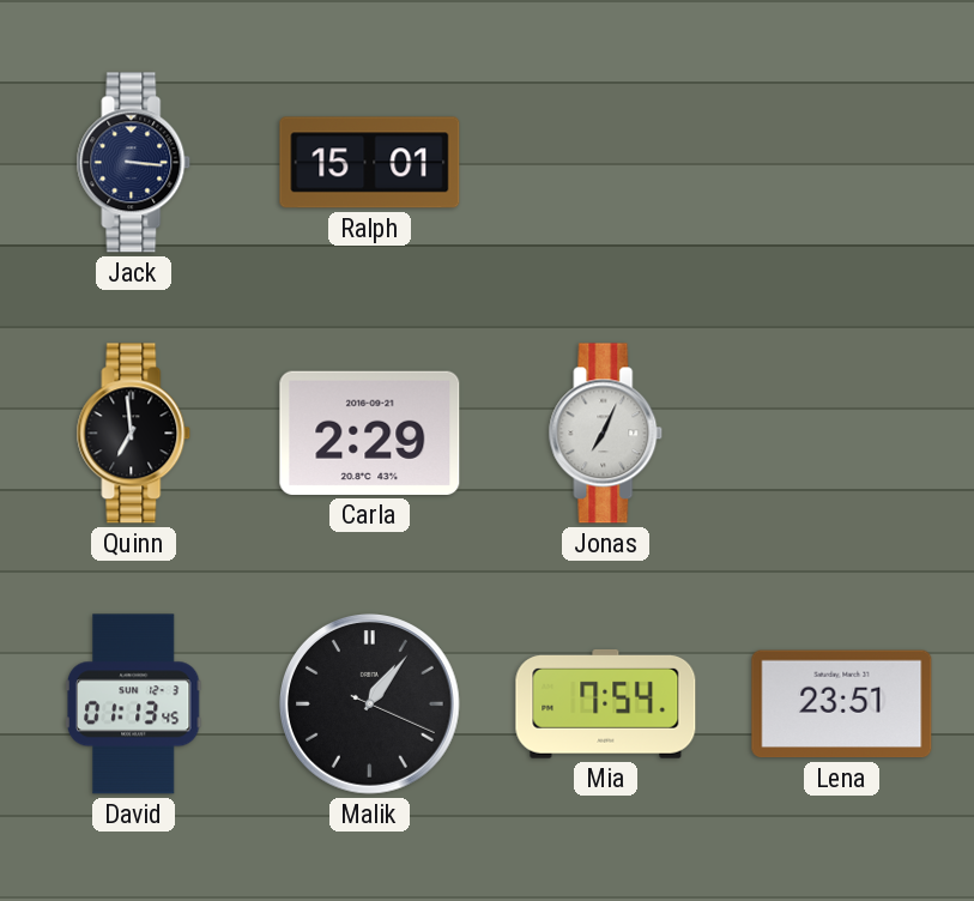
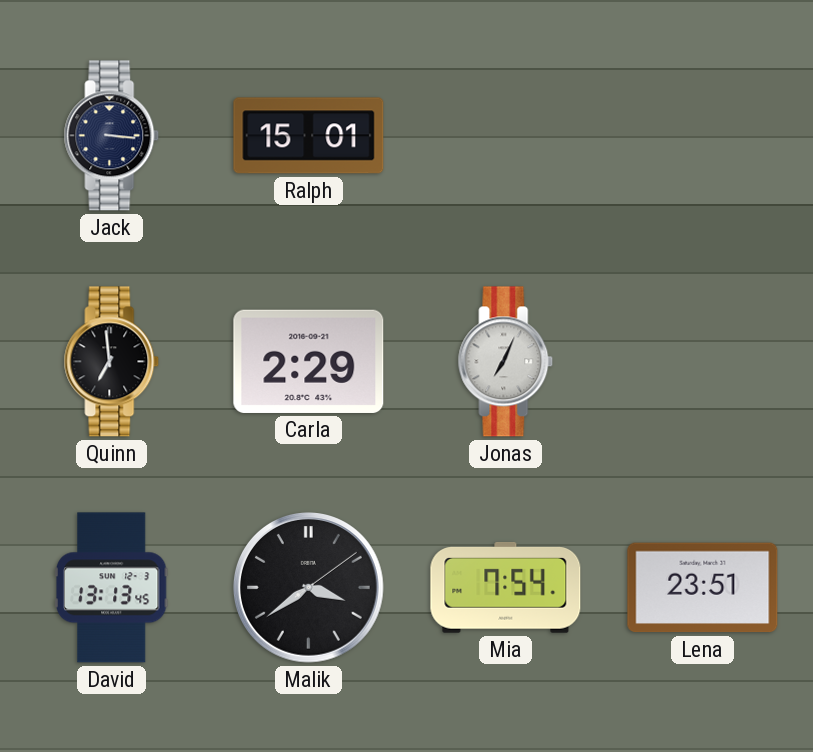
David: 01:13 -> 13:13 (111, 588)
Malik: 1:06 -> 3:39 (309, 588)
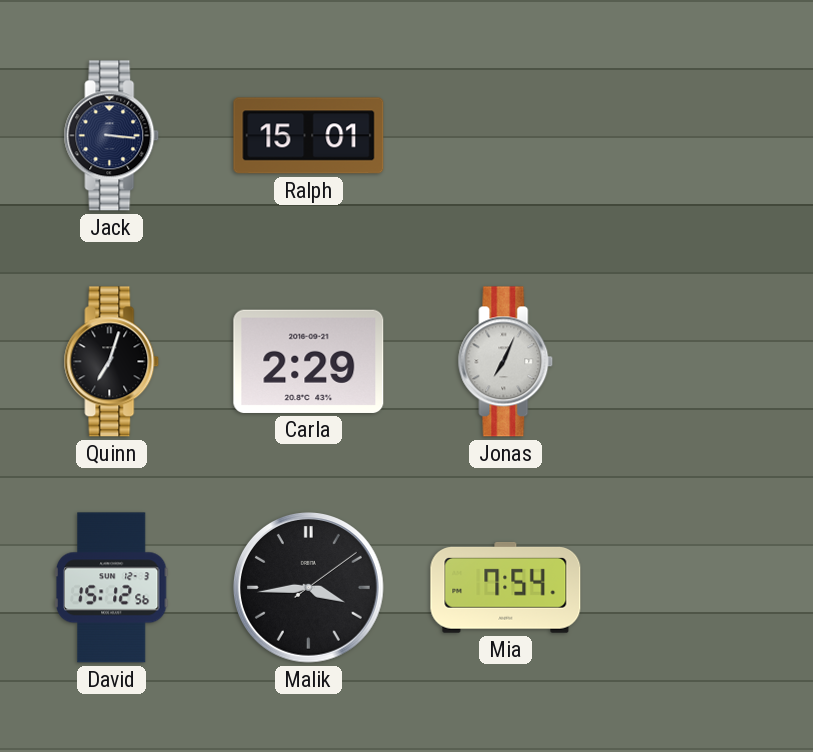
Quinn: 6:59 -> 7:03 (112, 362)
David: 13:13 -> 15:12 (111, 588)
Malik: 3:39 -> 3:44 (309, 588)
Lena: 23:51 -> none (703, 588)
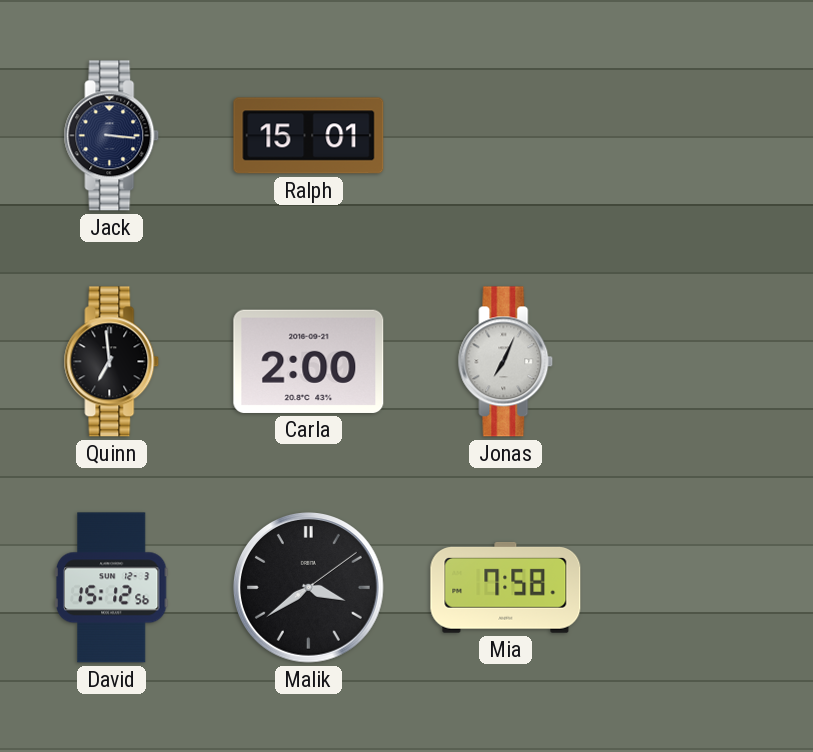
Quinn: 7:03 -> 6:59 (112, 362)
Carla: 2:29 -> 2:00 (309, 361)
Malik: 3:44 -> 3:39 (309, 588)
Mia: 7:54 -> 7:58 (506, 588)
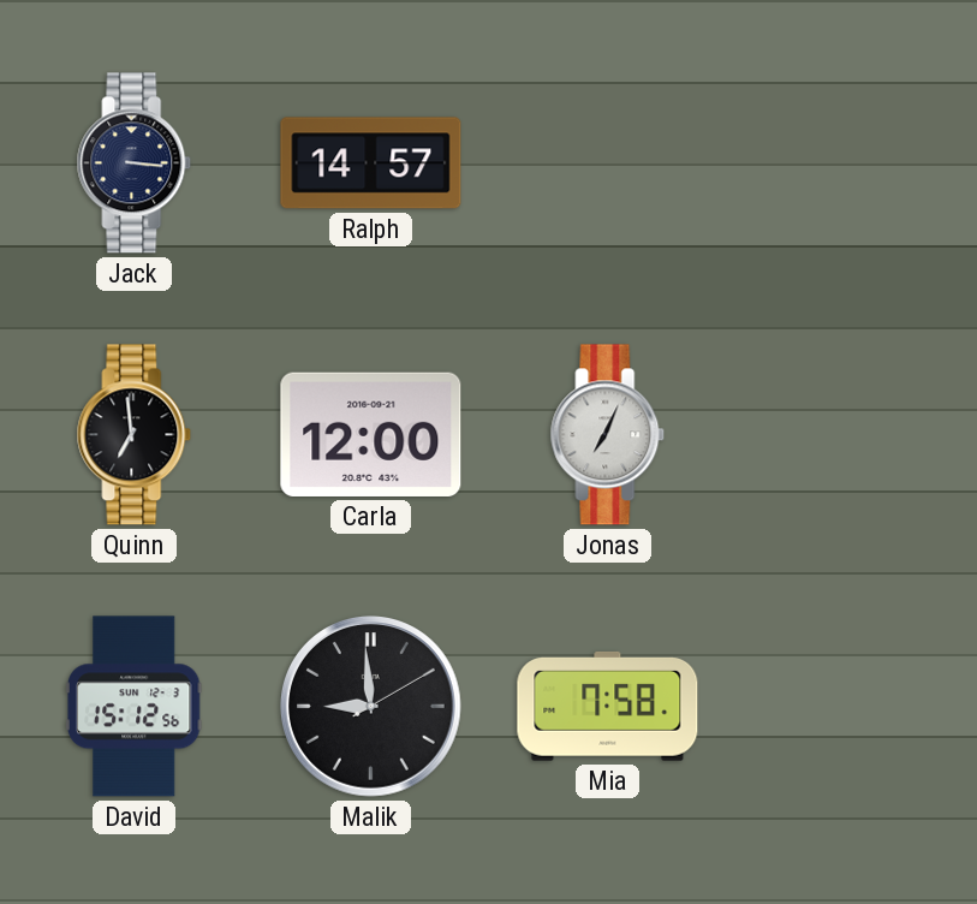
Ralph: 15:01 -> 14:57 (371, 163)
Carla: 2:00 -> 12:00 (371, 434)
Malik: 3:39 -> 8:59 (371, 707)
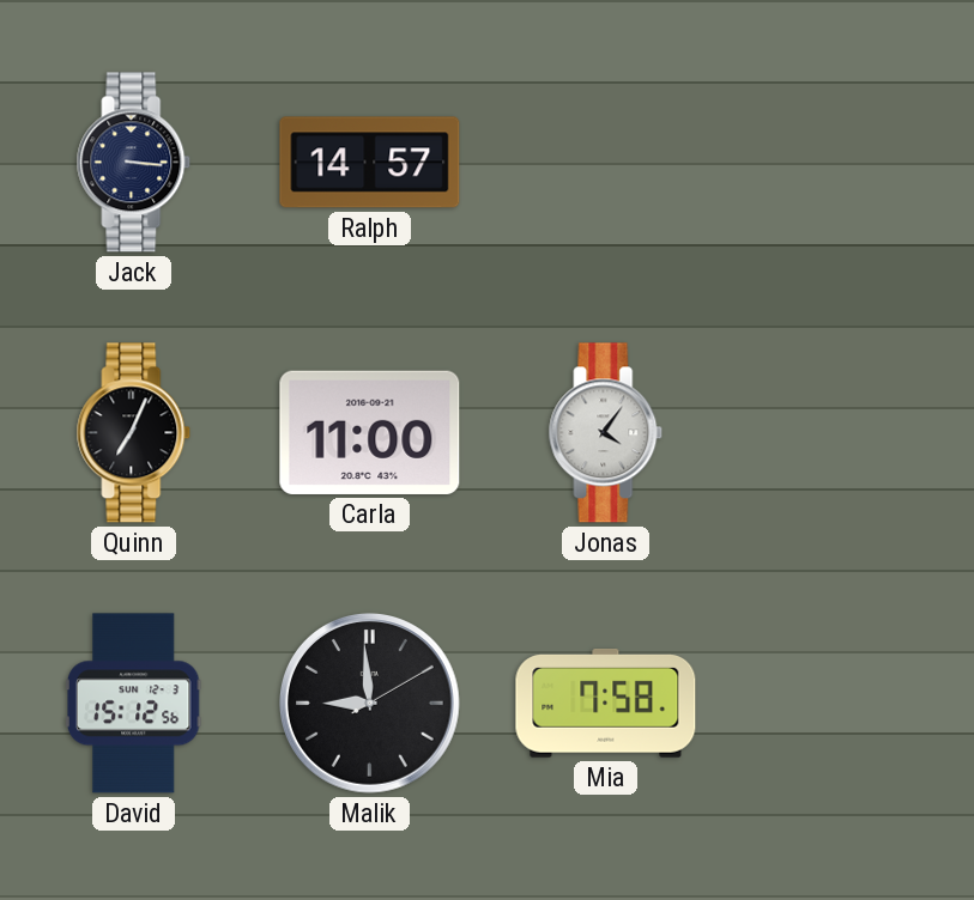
Quinn: 6:59 -> 7:04 (134, 433)
Carla: 12:00 -> 11:00 (370, 432)
Jonas: 7:04 -> 4:06 (606, 433)
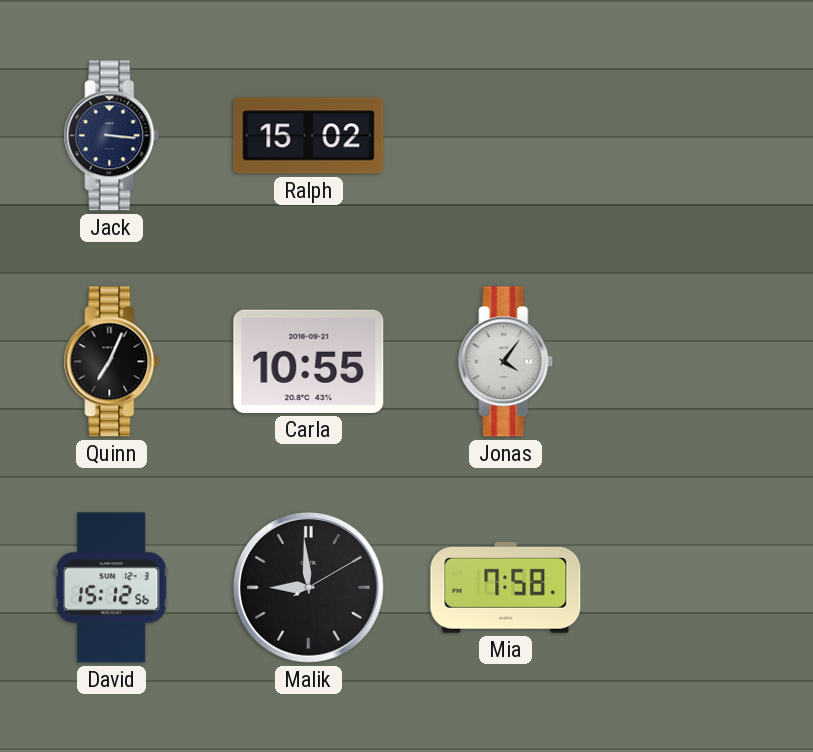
Ralph: 14:57 -> 15:02 (309, 136)
Carla: 11:00 -> 10:55 (309, 361)
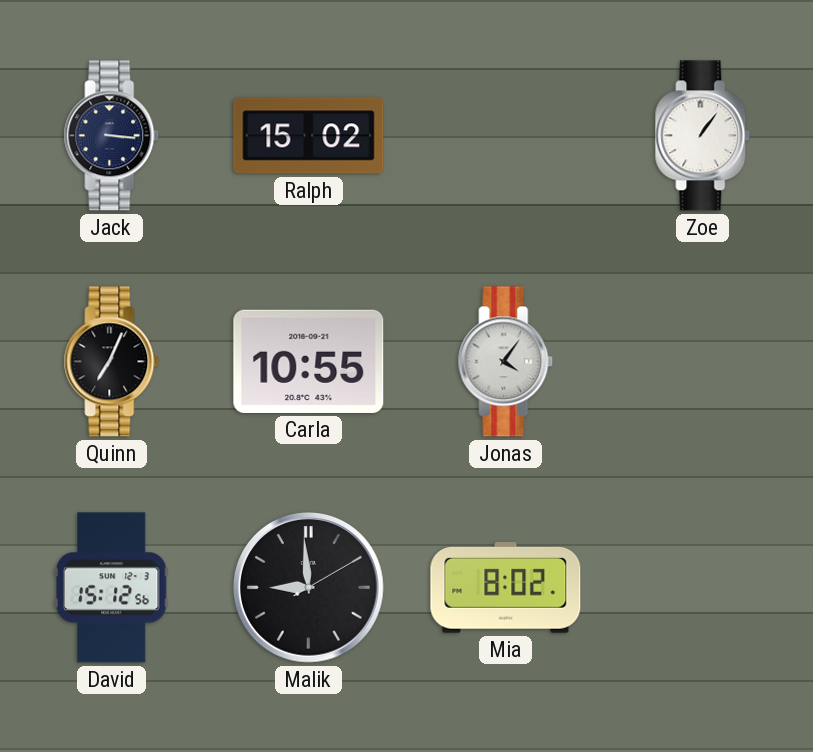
Zoe: none -> 1:06 (703, 136)
Mia: 7:58 -> 8:02 (506, 588)
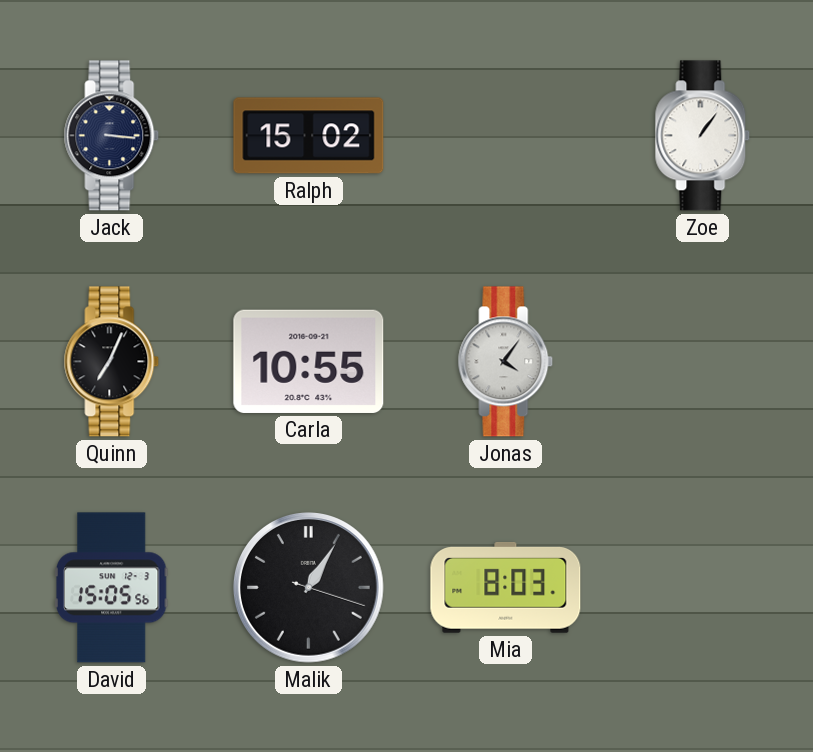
David: 15:12 -> 15:05 (111, 588)
Malik: 8:59 -> 1:05 (309, 588)
Mia: 8:02 -> 8:03 (506, 588)
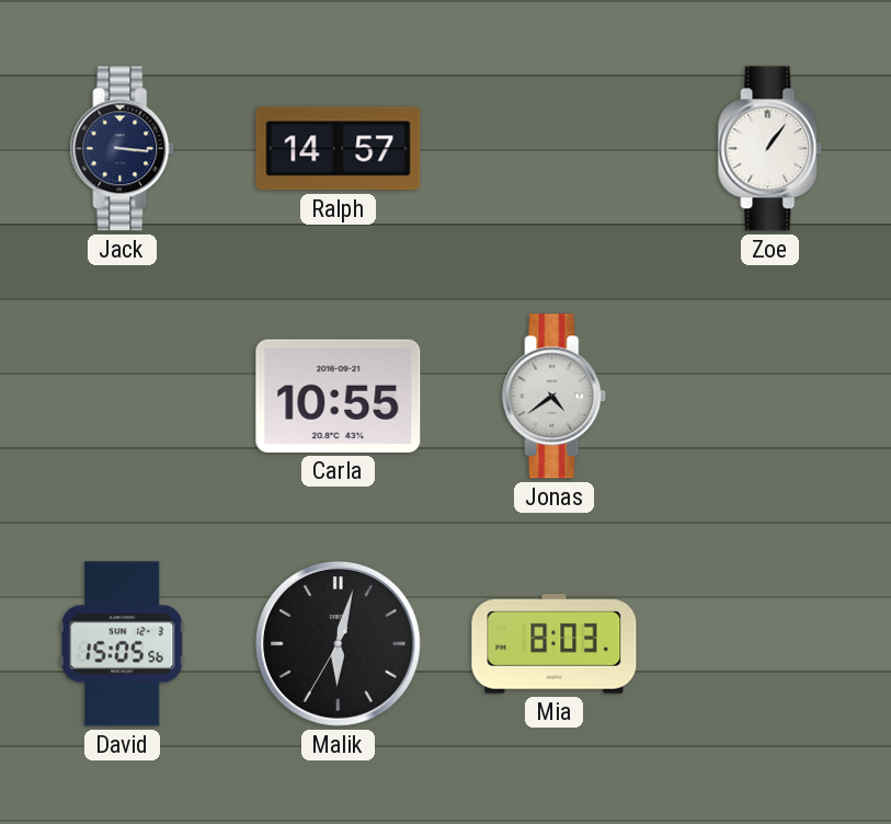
Ralph: 15:02 -> 14:57 (339, 149)
Quinn: 7:04 -> none (112, 362)
Jonas: 4:06 -> 4:39 (555, 397)
Malik: 1:05 -> 6:02 (339, 644)
